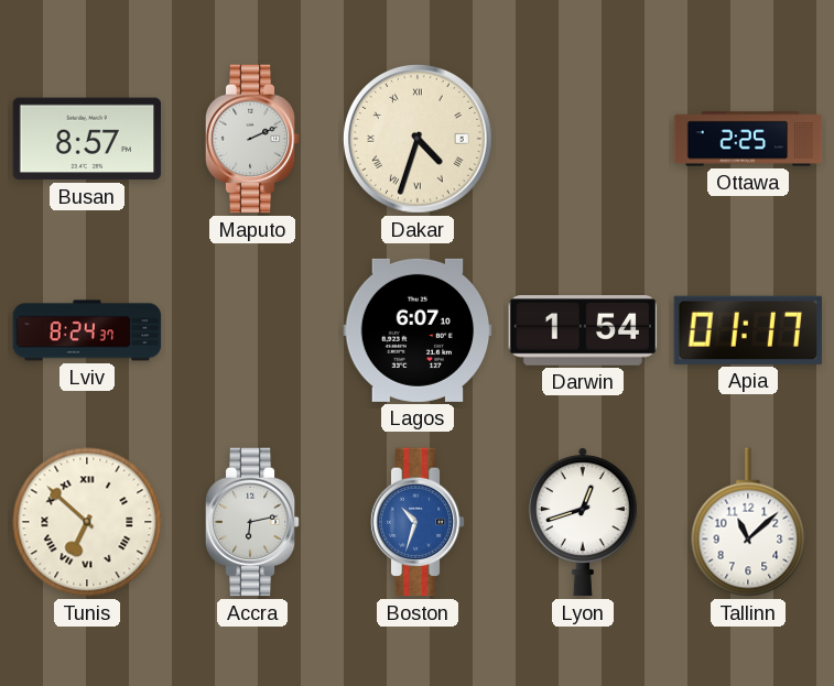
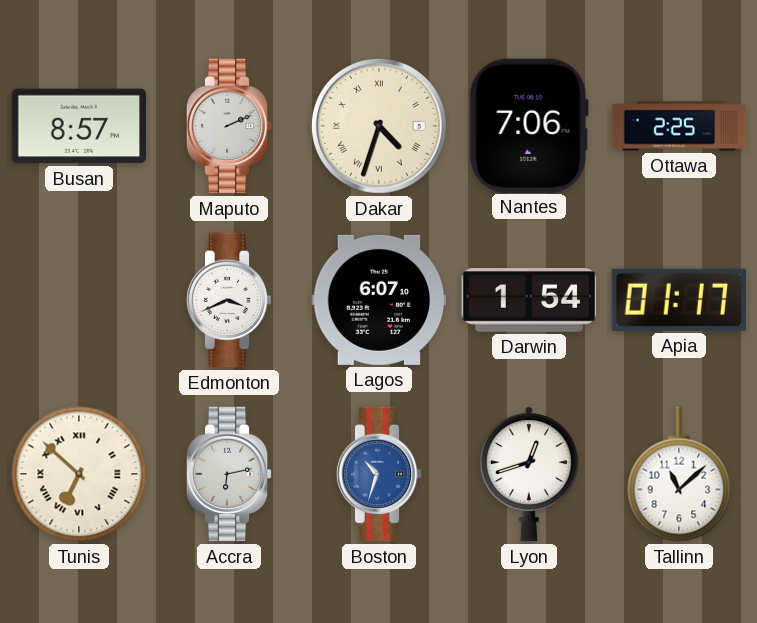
Nantes: none -> 7:06 (529, 125)
Lviv: 8:24 -> none (87, 330)
Edmonton: none -> 3:41 (229, 300)
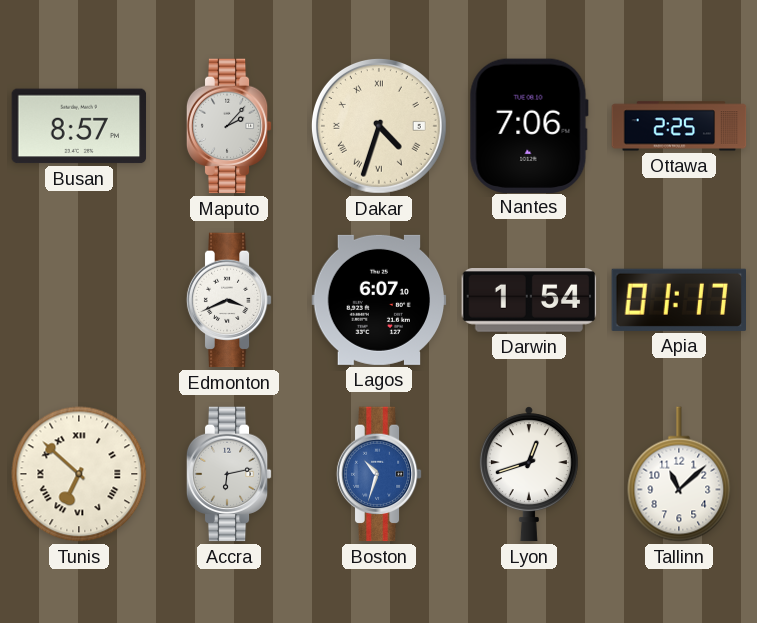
Maputo: 2:11 -> 2:07 (229, 126)
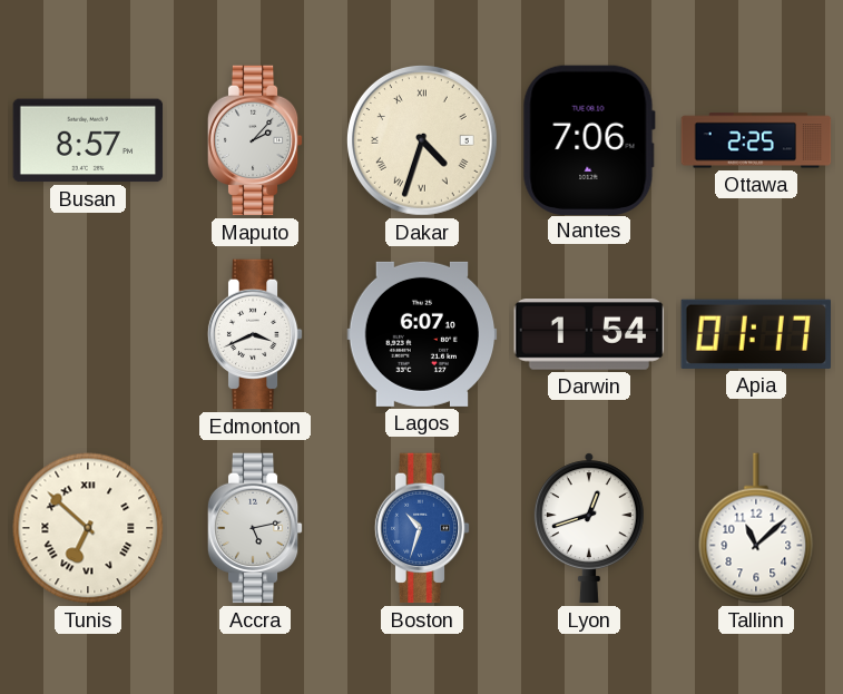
Accra: 6:13 -> 5:13 (255, 528)
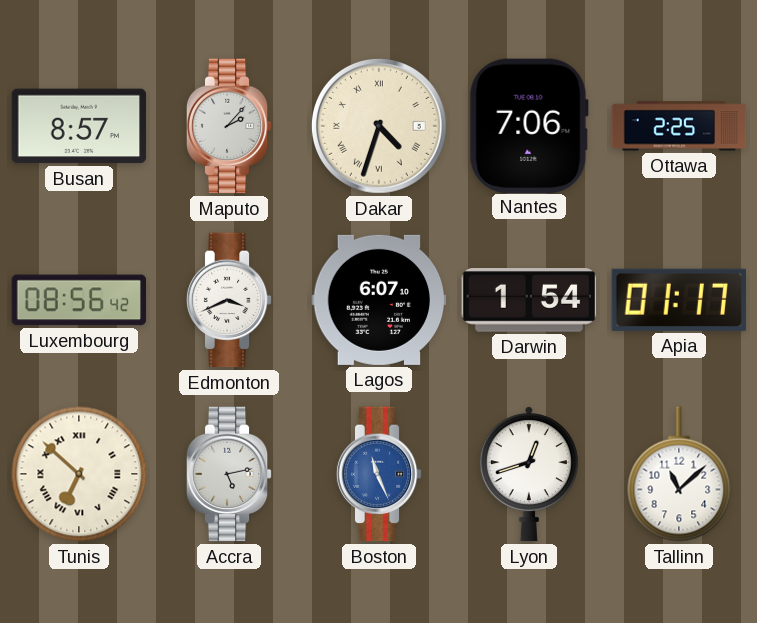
Luxembourg: none -> 08:56 (79, 300)
Boston: 10:33 -> 11:26 (379, 474)
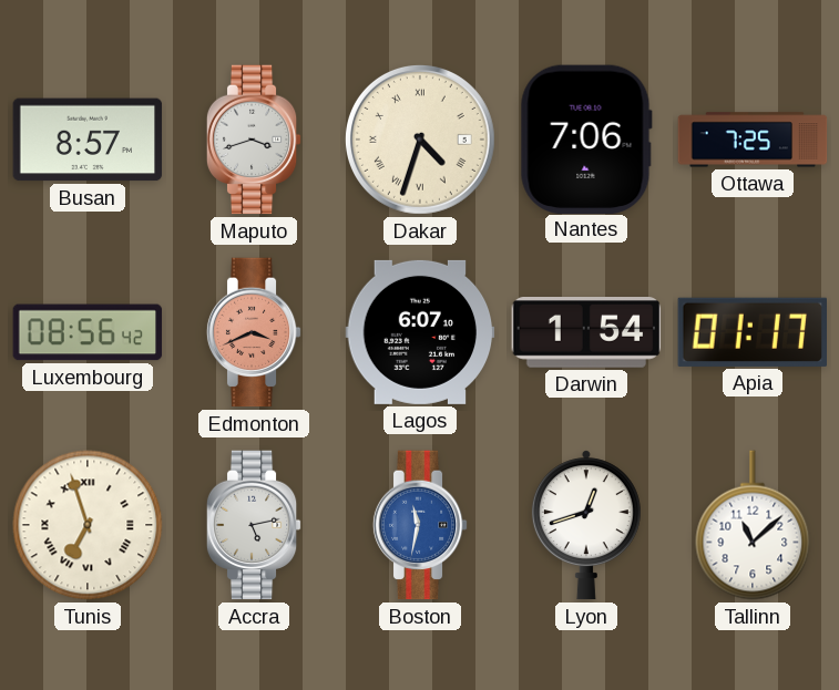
Maputo: 2:07 -> 3:42 (254, 140)
Ottawa: 2:25 -> 7:25 (753, 140)
Edmonton dial: white -> salmon (254, 332)
Tunis: 6:52 -> 6:57 (88, 525)
Boston: 11:26 -> 11:32 (420, 525)
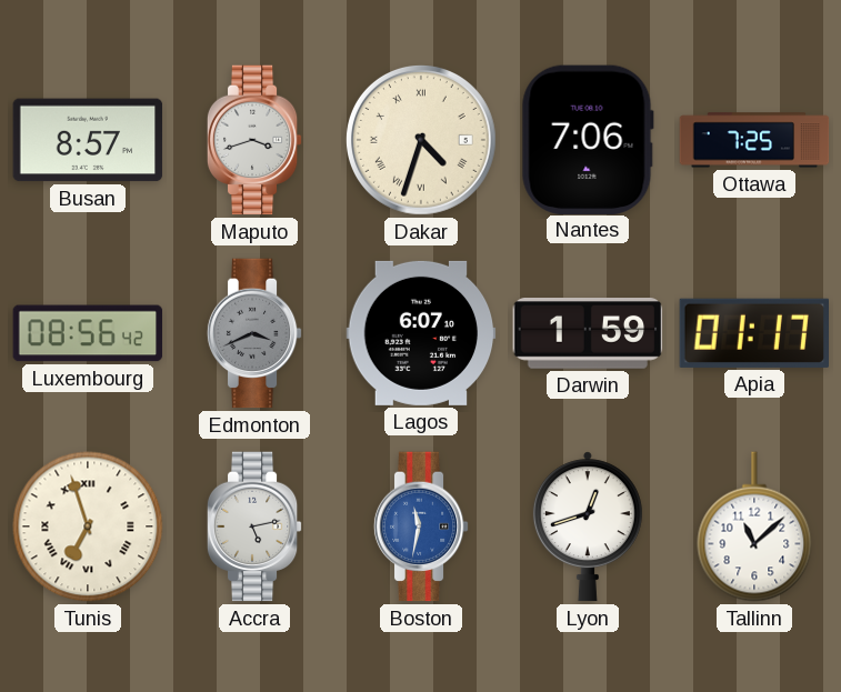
Edmonton dial: salmon -> grey (254, 333)
Darwin: 1:54 -> 1:59 (588, 334)
